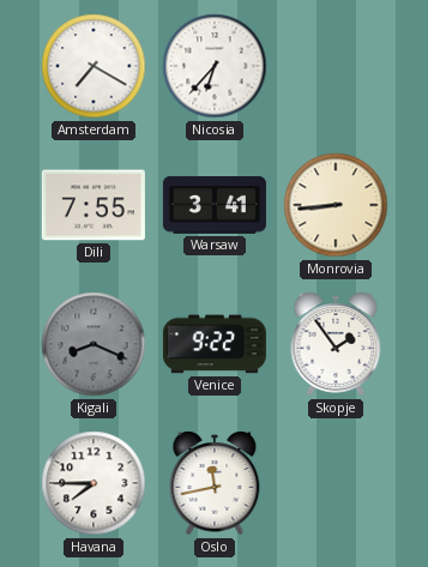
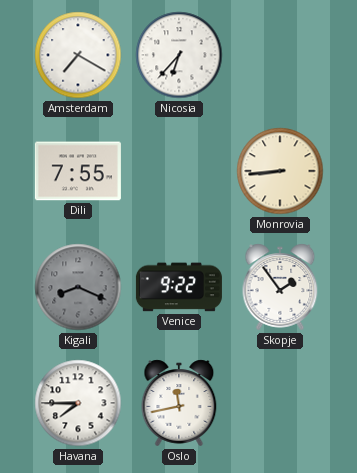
Warsaw: 3:41 -> none (215, 206)
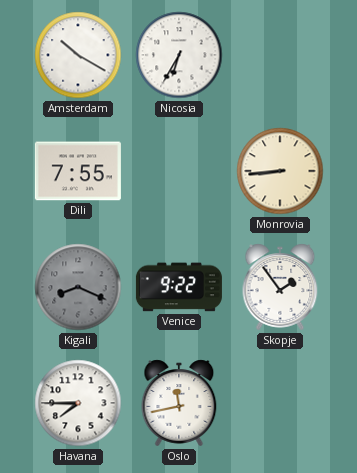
Amsterdam: 7:20 -> 10:20 (78, 55)
Nicosia: 6:37 -> 6:35 (179, 55)
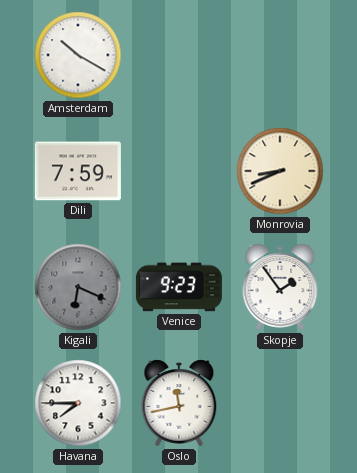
Nicosia: 6:35 -> none (179, 55)
Dili: 7:55 -> 7:59 (78, 171)
Monrovia: 8:44 -> 8:41 (280, 171)
Kigali: 8:19 -> 6:19 (78, 287)
Venice: 9:22 -> 9:23 (179, 287)
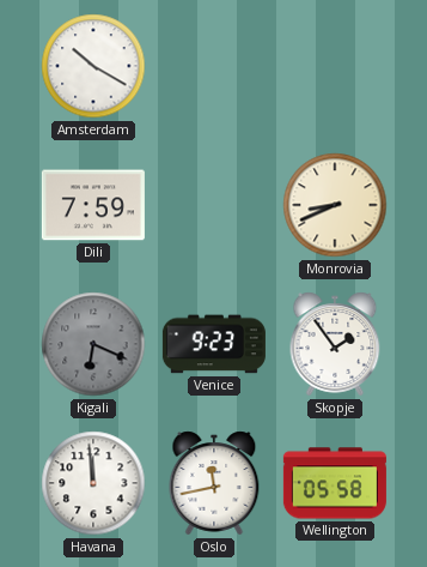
Havana: 7:45 -> 11:59 (93, 483)
Wellington: none -> 05:58 (335, 483)
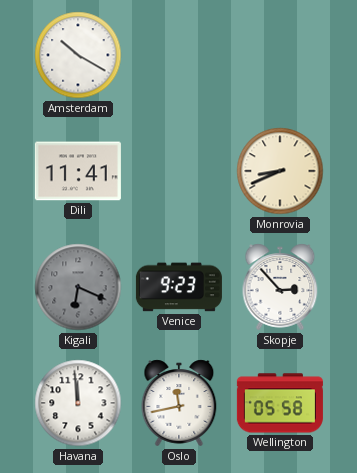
Dili: 7:59 -> 11:41 (78, 171)
Skopje: 1:54 -> 2:53 (280, 287)
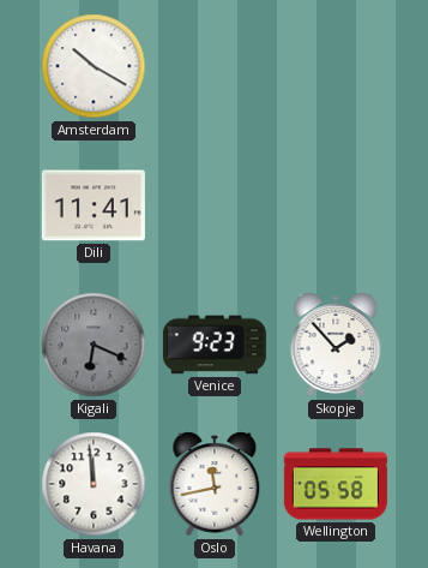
Monrovia: 8:41 -> none (280, 171)
Skopje: 2:53 -> 1:53 (336, 345)
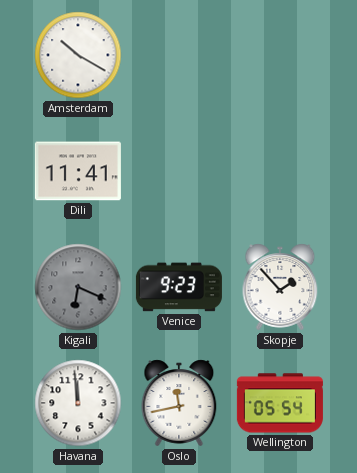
Wellington: 05:58 -> 05:54 (280, 403)
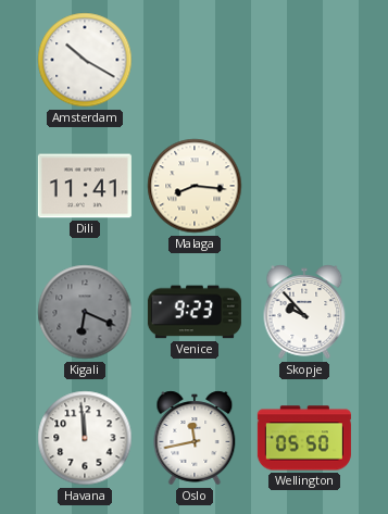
Malaga: none -> 8:16 (195, 186)
Skopje: 1:53 -> 9:53 (304, 312)
Wellington: 05:54 -> 05:50 (304, 438)
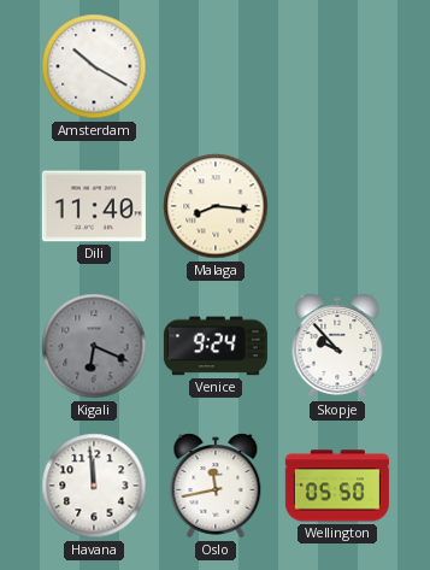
Dili: 11:41 -> 11:40 (94, 206)
Venice: 9:23 -> 9:24 (216, 346)
